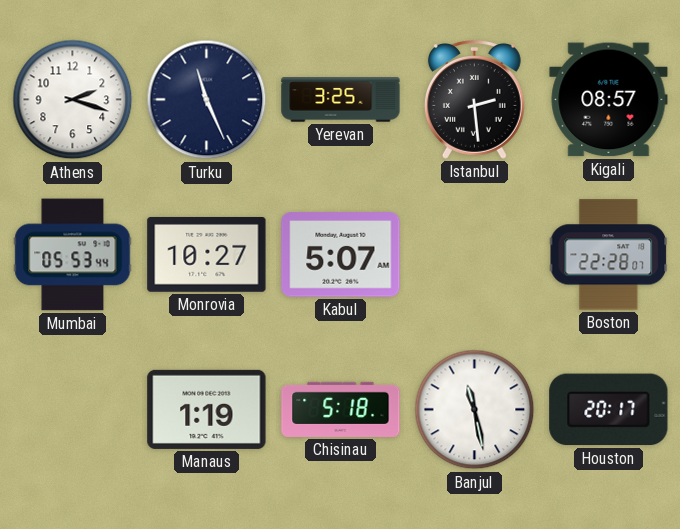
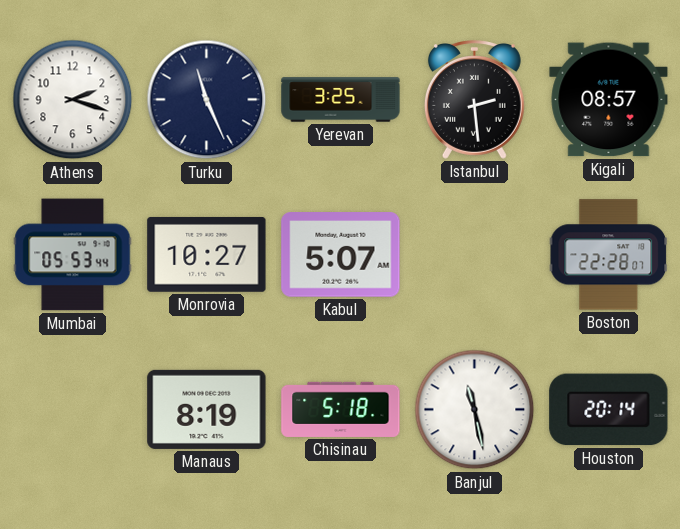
Manaus: 1:19 -> 8:19 (207, 409)
Houston: 20:17 -> 20:14 (609, 410)
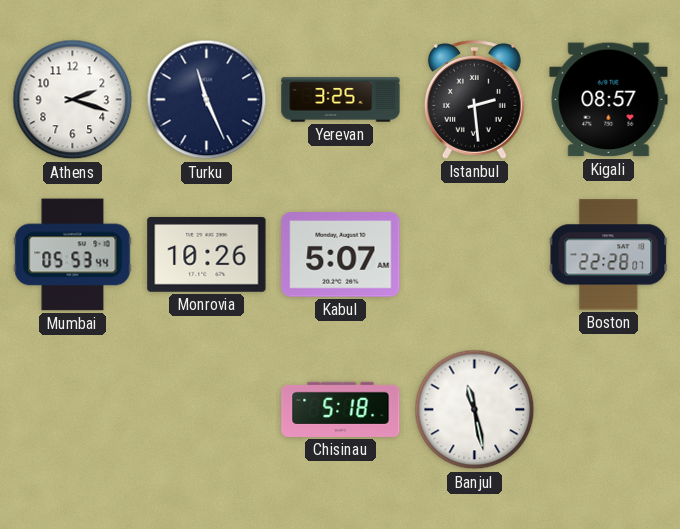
Monrovia: 10:27 -> 10:26 (207, 254)
Manaus: 8:19 -> none (207, 409)
Houston: 20:14 -> none (609, 410)
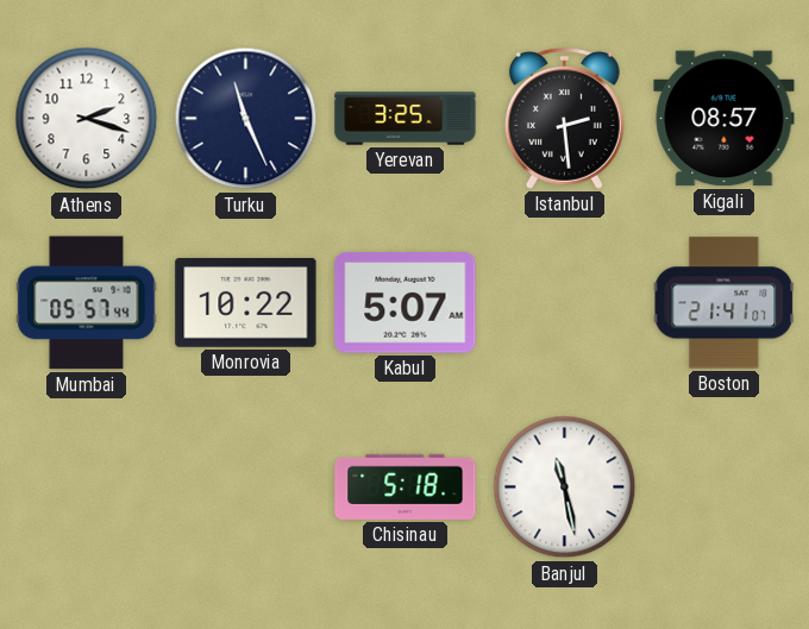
Mumbai: 05:53 -> 05:57 (87, 303)
Monrovia: 10:26 -> 10:22 (246, 302)
Boston: 22:28 -> 21:41 (725, 303)
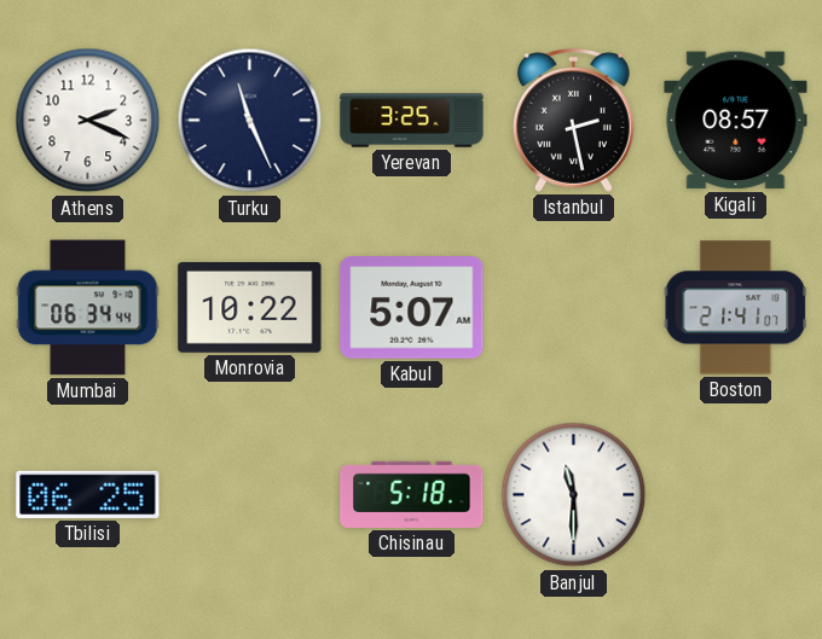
Athens: 2:18 -> 2:19 (88, 121)
Istanbul: 2:29 -> 2:28 (573, 121)
Mumbai: 05:57 -> 06:34 (88, 308)
Tbilisi: none -> 06:25 (88, 494)
Banjul: 11:28 -> 11:30 (574, 495)
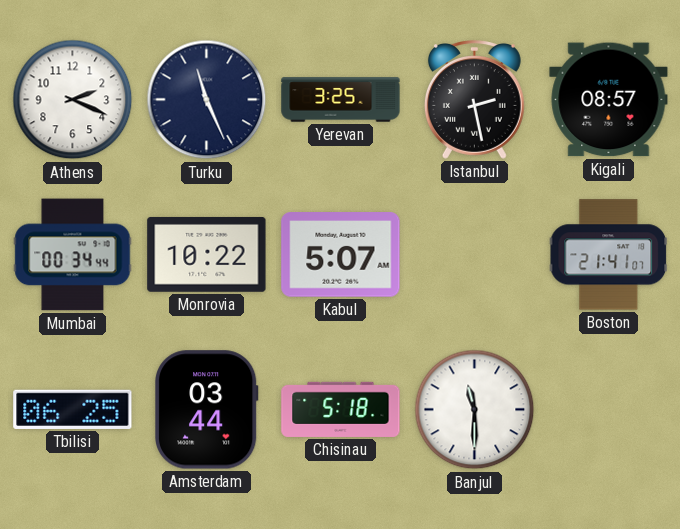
Mumbai: 06:34 -> 00:34 (73, 255)
Amsterdam: none -> 03:44 (207, 410)
